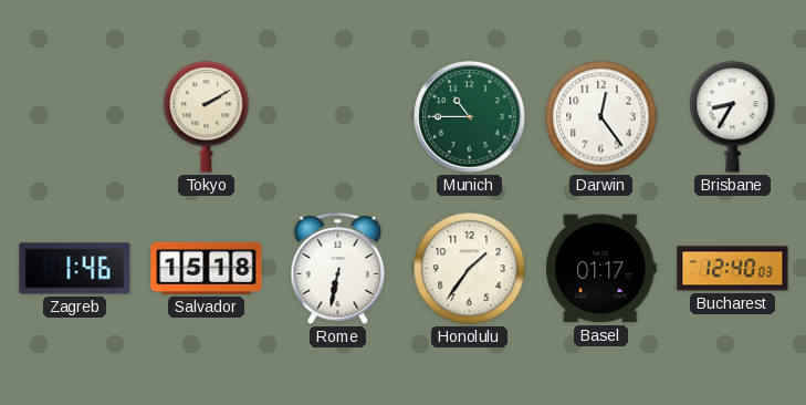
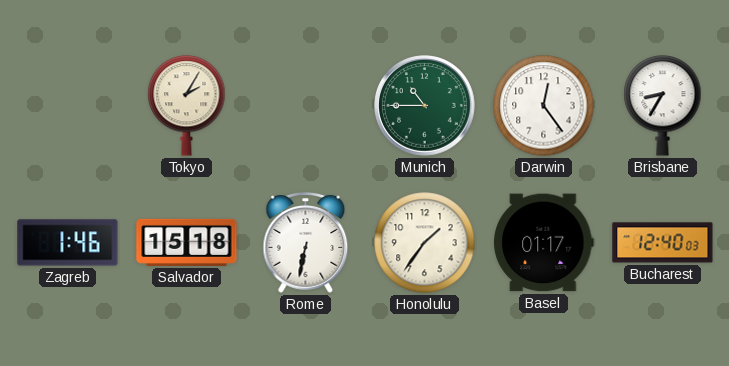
Tokyo: 2:10 -> 2:05 (187, 106)
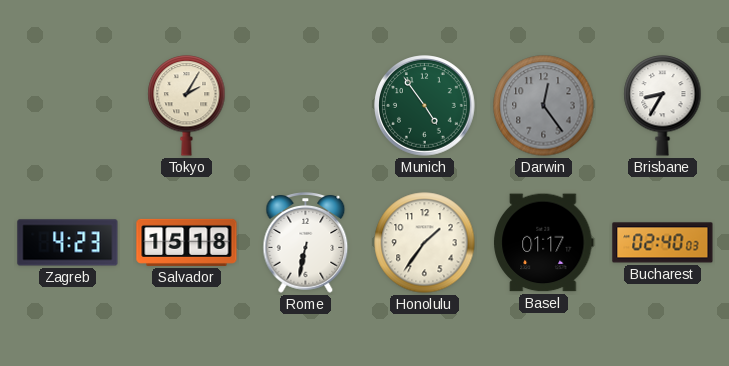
Munich: 10:45 -> 4:54 (425, 106)
Darwin dial: white -> grey (544, 106)
Zagreb: 1:46 -> 4:23 (68, 243)
Bucharest: 12:40 -> 02:40 (663, 243)
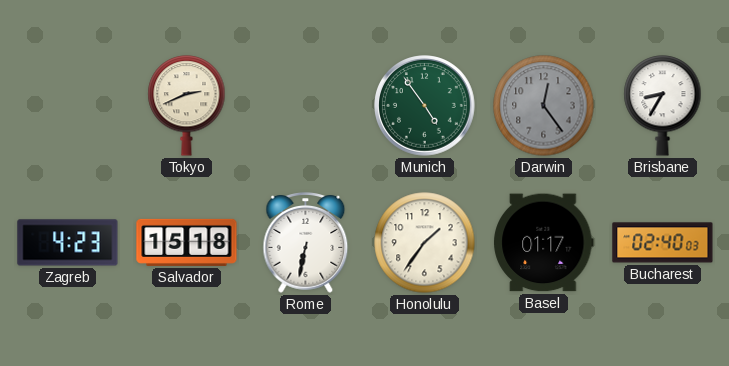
Tokyo: 2:05 -> 2:41 (187, 106)
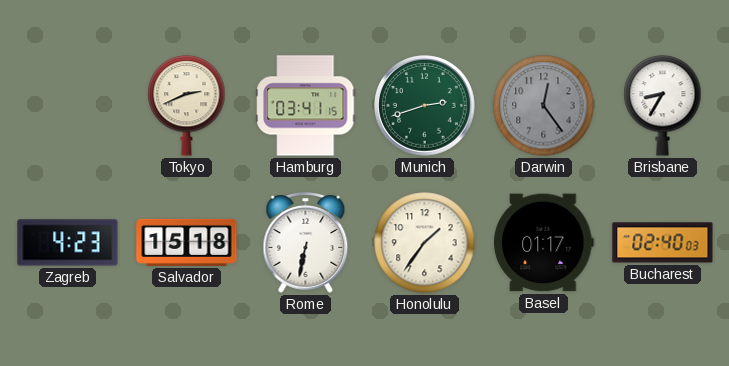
Hamburg: none -> 03:41 (306, 106)
Munich: 4:54 -> 2:42 (425, 106)
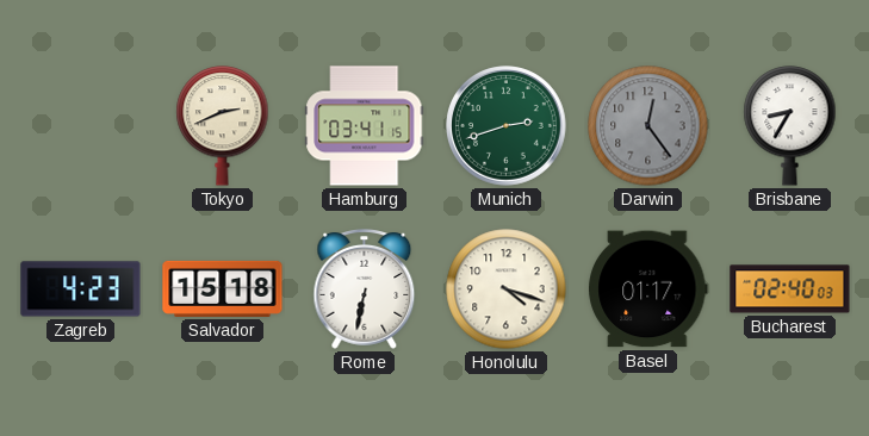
Honolulu: 1:36 -> 4:18 (507, 289)
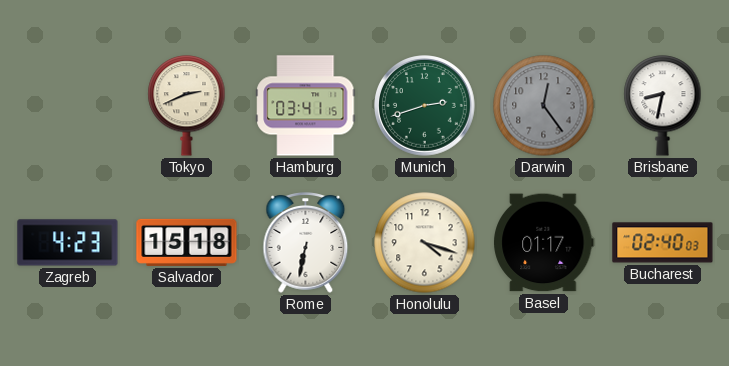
Brisbane: 8:35 -> 8:32 (663, 106)
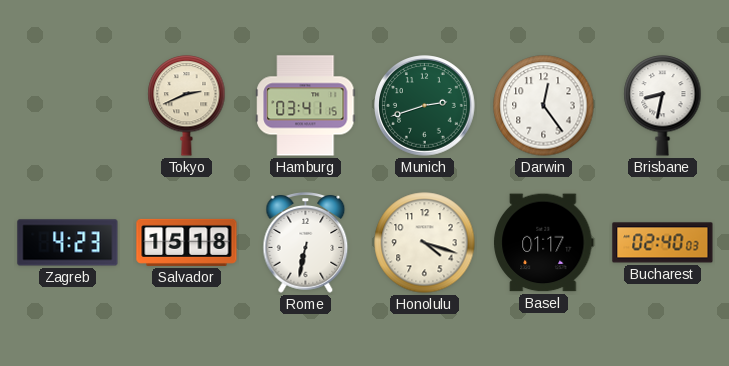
Darwin dial: grey -> white (544, 106)
